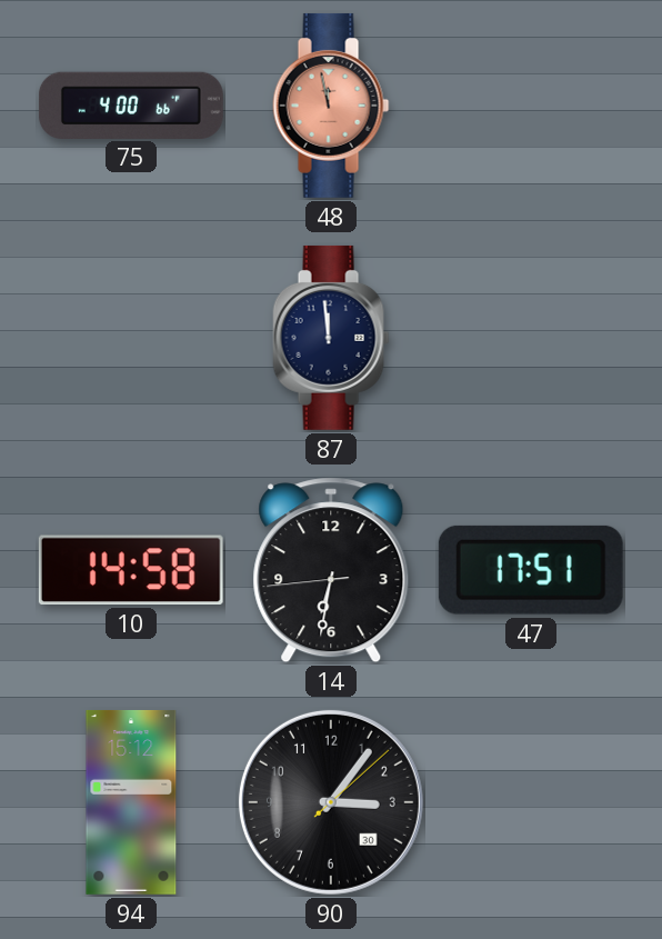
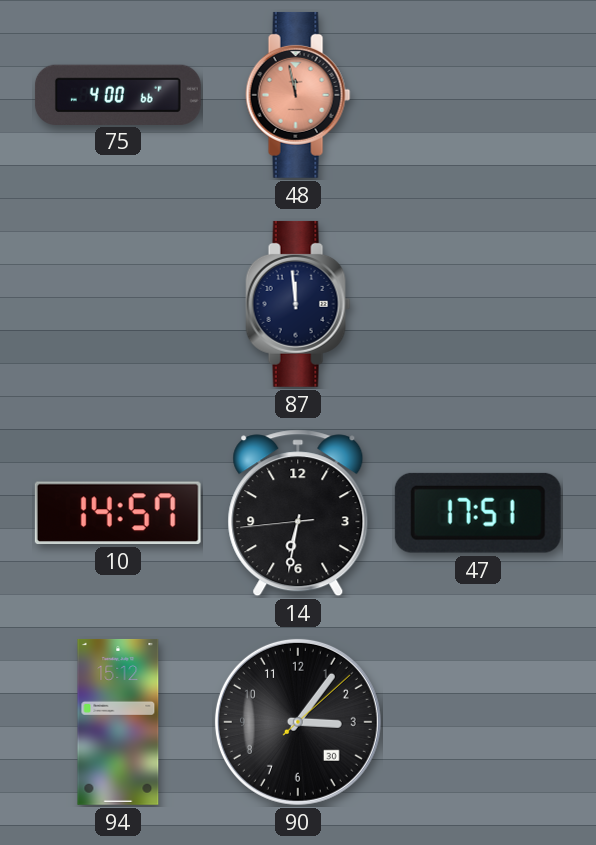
10: 14:58 -> 14:57 (118, 513)
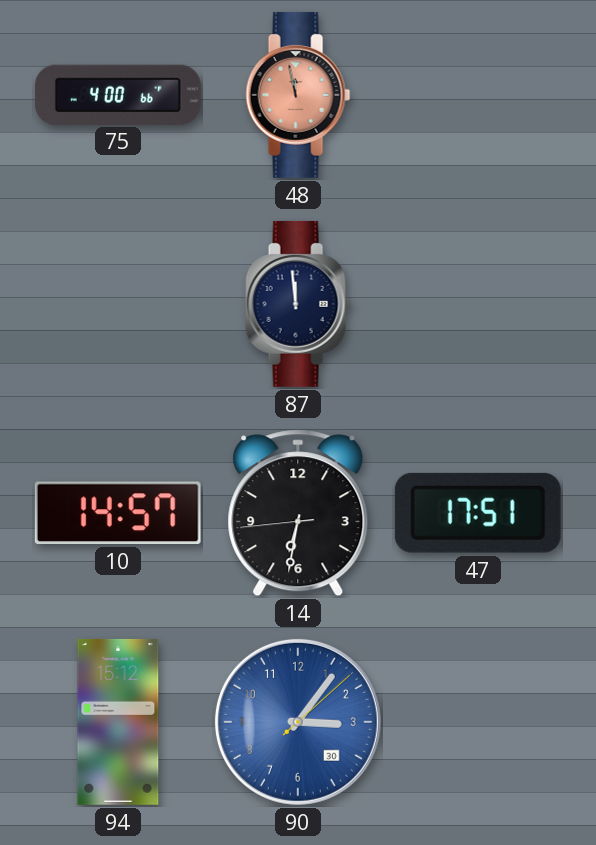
90 dial: black -> blue (298, 722)
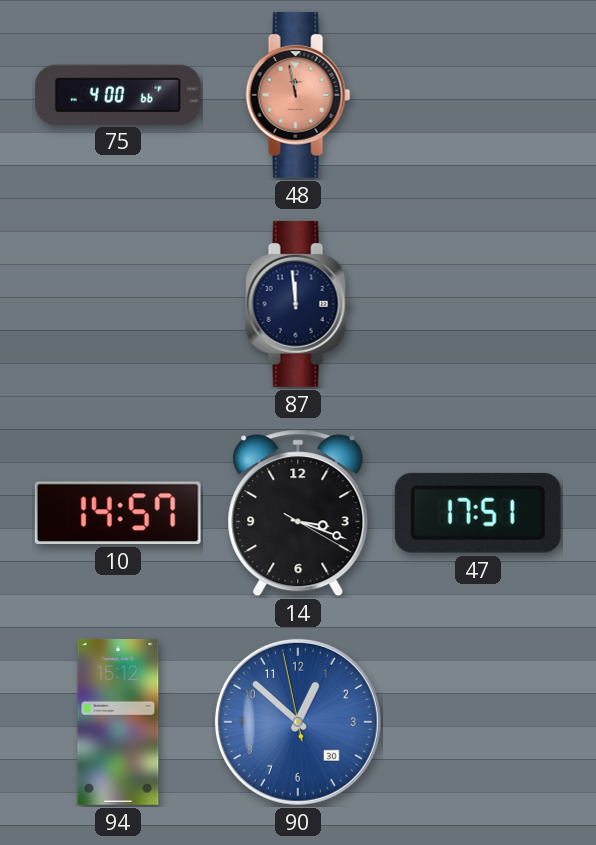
14: 6:31 -> 3:18 (298, 513)
90: 3:06 -> 12:51 (298, 722)
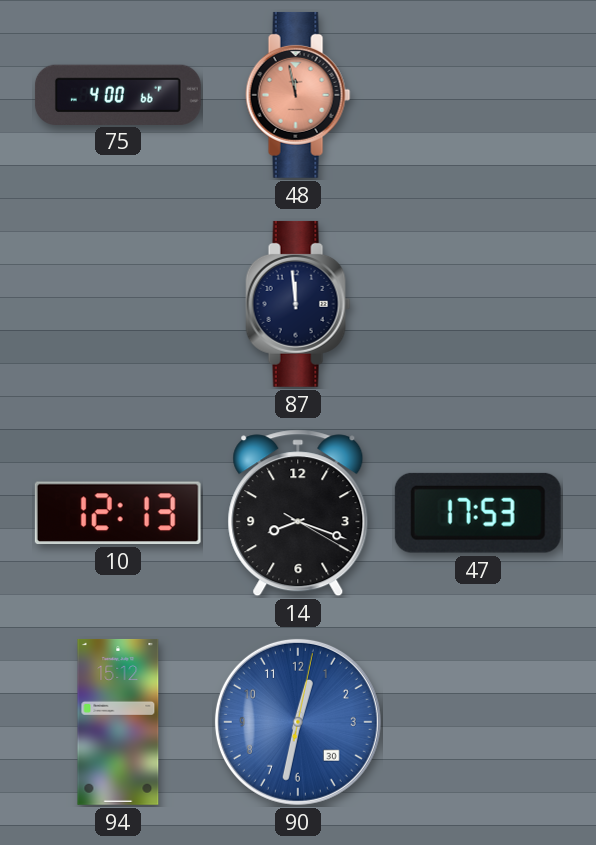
10: 14:57 -> 12:13 (118, 513)
14: 3:18 -> 8:18 (298, 513)
47: 17:51 -> 17:53 (478, 513)
90: 12:51 -> 12:32 (298, 722)
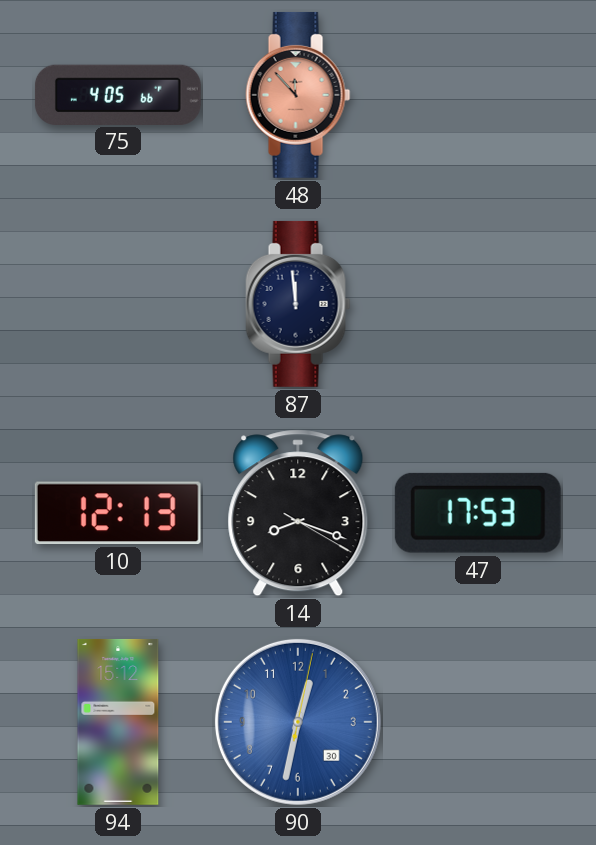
75: 4:00 -> 4:05 (118, 94)
48: 11:58 -> 11:53 (298, 95)
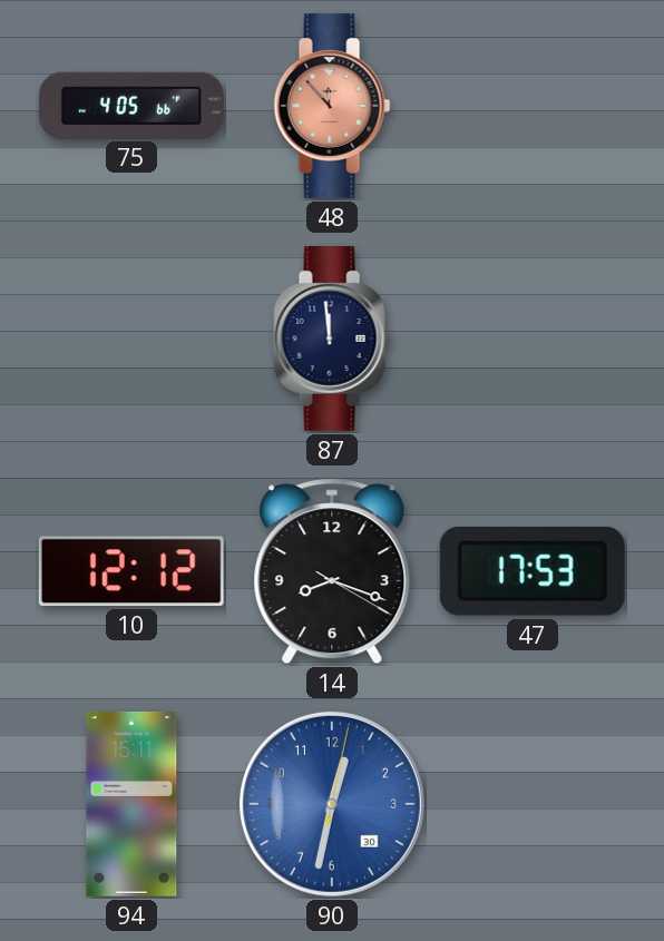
10: 12:13 -> 12:12 (131, 571)
94: 15:12 -> 15:11 (131, 804)
